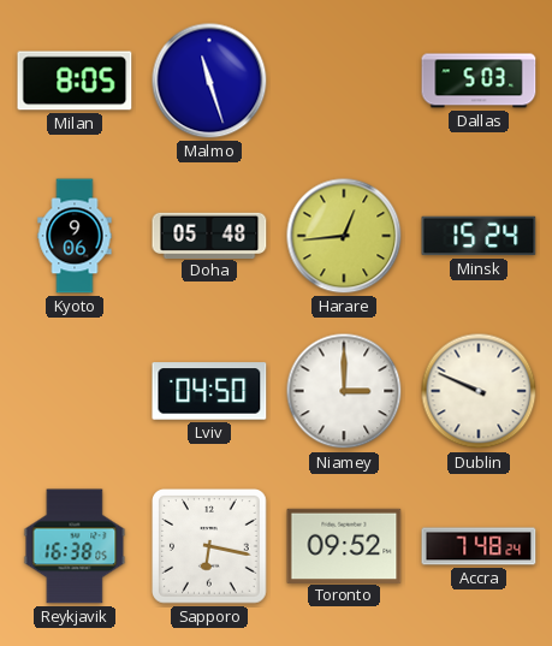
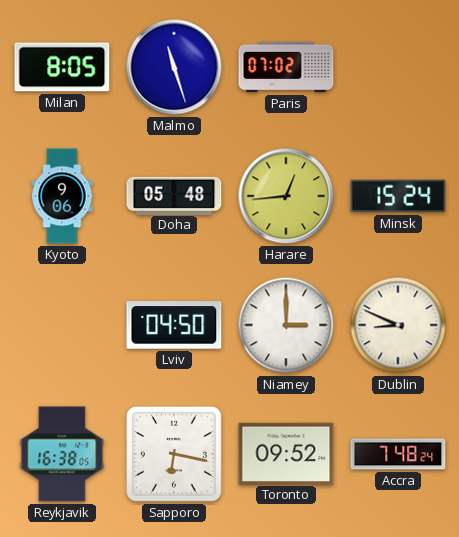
Paris: none -> 07:02 (286, 67)
Dallas: 5:03 -> none (479, 81)
Dublin: 9:49 -> 8:49 (398, 325)
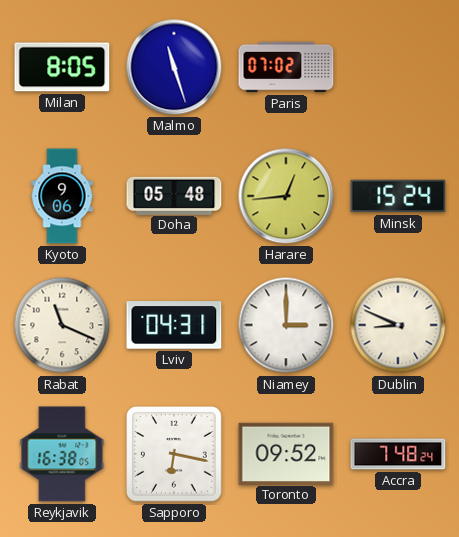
Rabat: none -> 11:19 (62, 325)
Lviv: 04:50 -> 04:31 (174, 325)
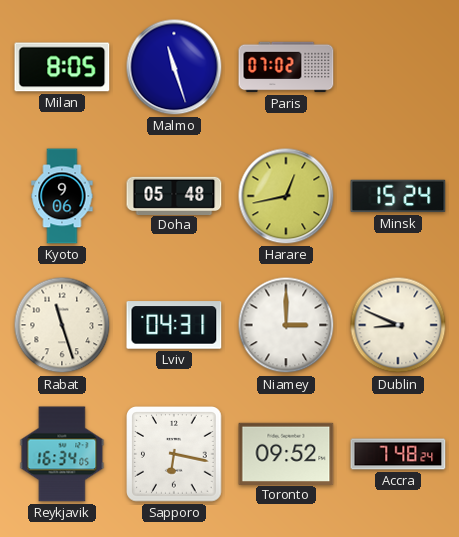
Harare: 12:44 -> 12:43 (286, 196)
Rabat: 11:19 -> 11:27 (62, 325)
Reykjavik: 16:38 -> 16:34 (62, 454)
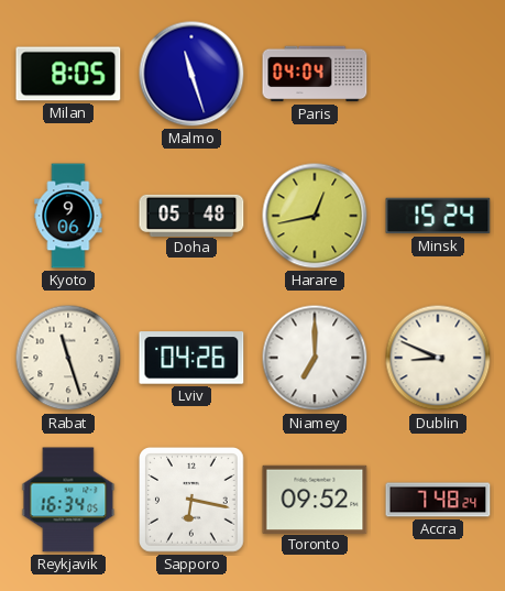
Paris: 07:02 -> 04:04 (315, 74)
Lviv: 04:31 -> 04:26 (191, 358)
Niamey: 3:00 -> 7:00 (315, 358)
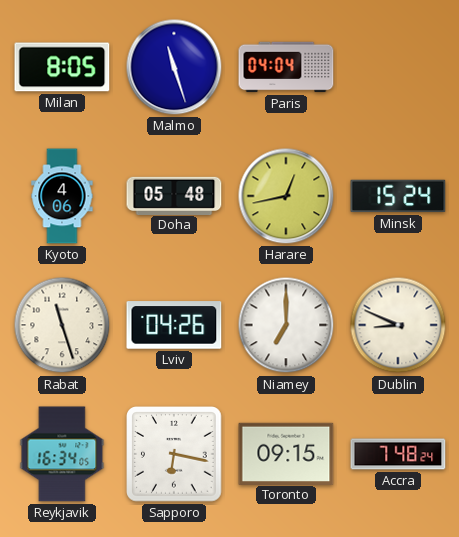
Kyoto: 9:06 -> 4:06 (62, 196)
Toronto: 09:52 -> 09:15 (286, 453)
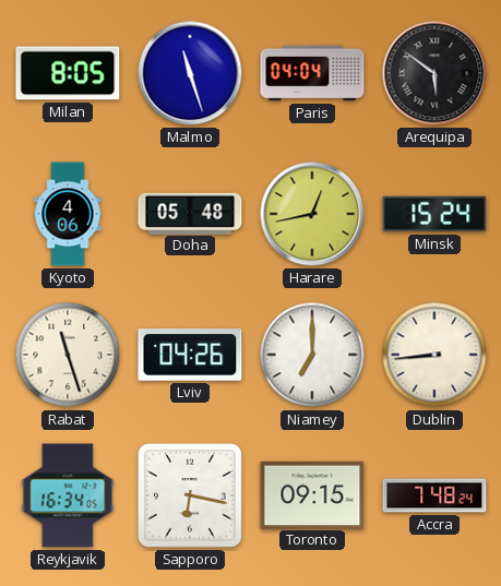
Arequipa: none -> 5:51 (434, 73)
Dublin: 8:49 -> 8:44 (434, 355)
